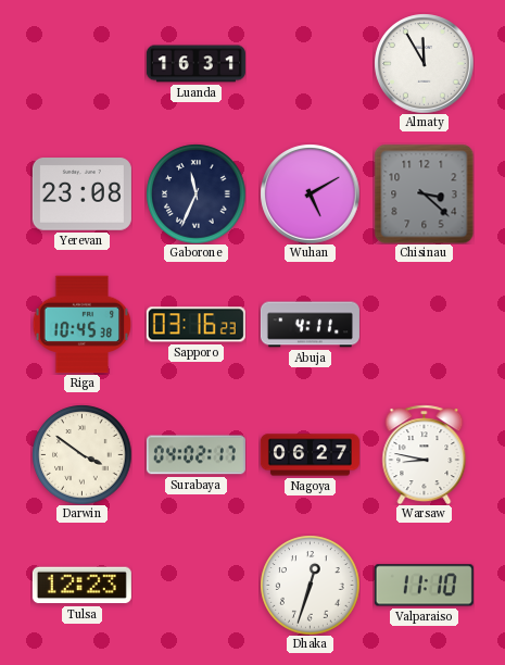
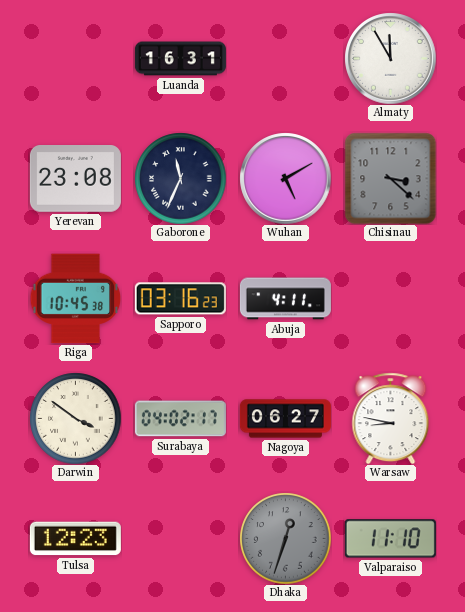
Dhaka dial: white -> grey (285, 538)
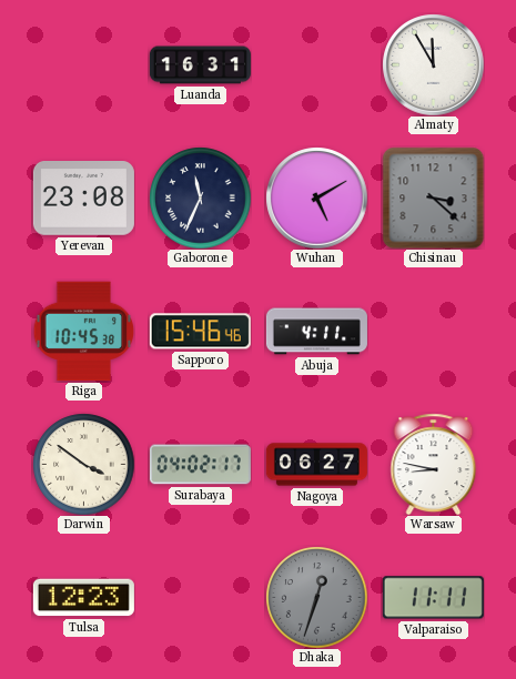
Sapporo: 03:16 -> 15:46 (200, 332)
Valparaiso: 11:10 -> 11:11 (433, 598)
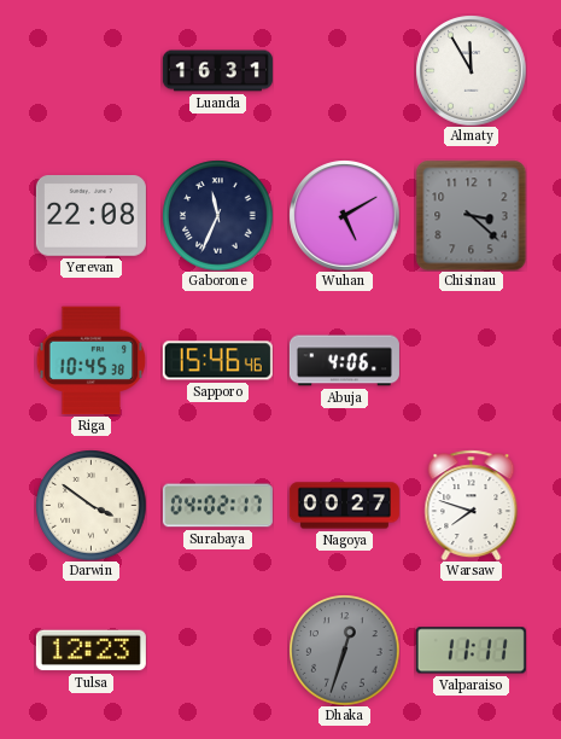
Yerevan: 23:08 -> 22:08 (90, 216)
Abuja: 4:11 -> 4:06 (344, 361)
Nagoya: 06:27 -> 00:27 (344, 506)
Warsaw: 8:47 -> 7:48 (472, 505)
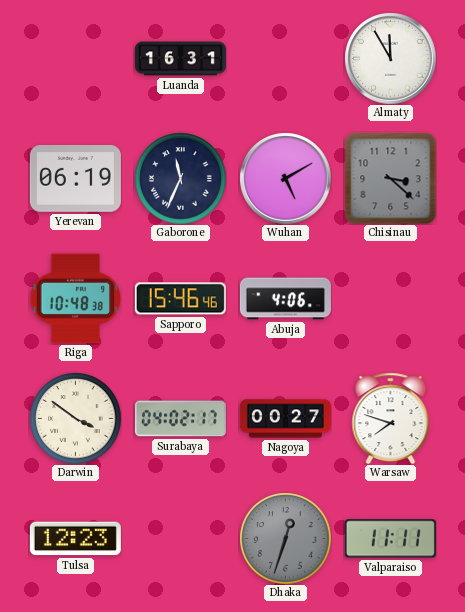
Yerevan: 22:08 -> 06:19 (75, 179)
Riga: 10:45 -> 10:48 (75, 299)
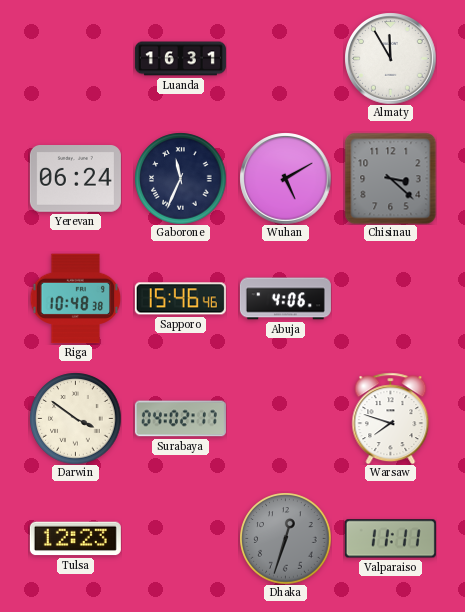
Yerevan: 06:19 -> 06:24 (75, 179)
Nagoya: 00:27 -> none (285, 419)
